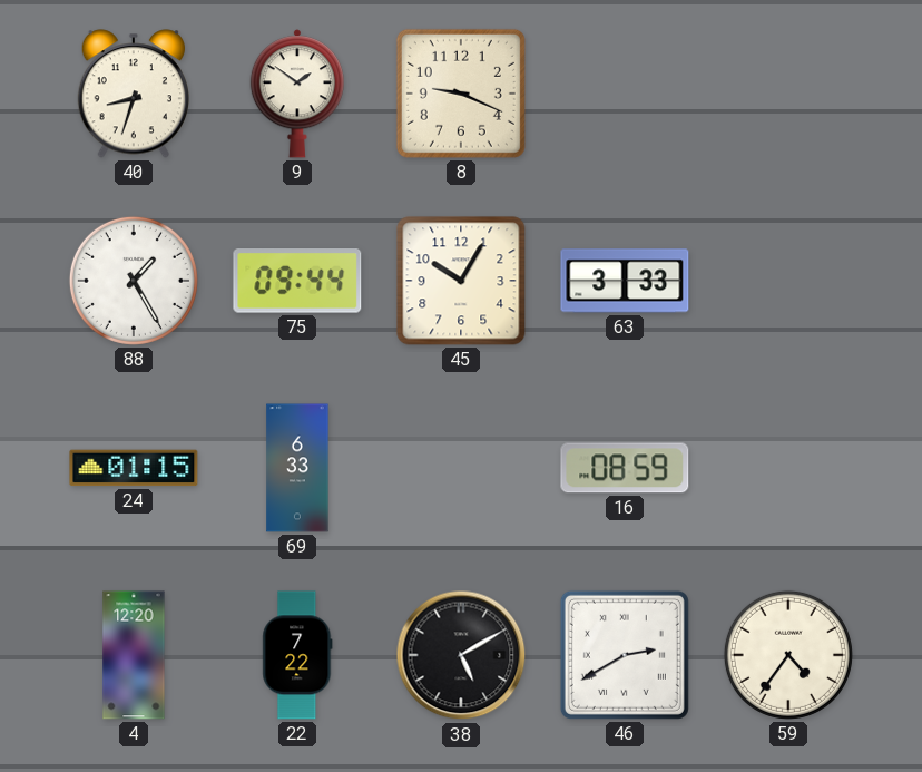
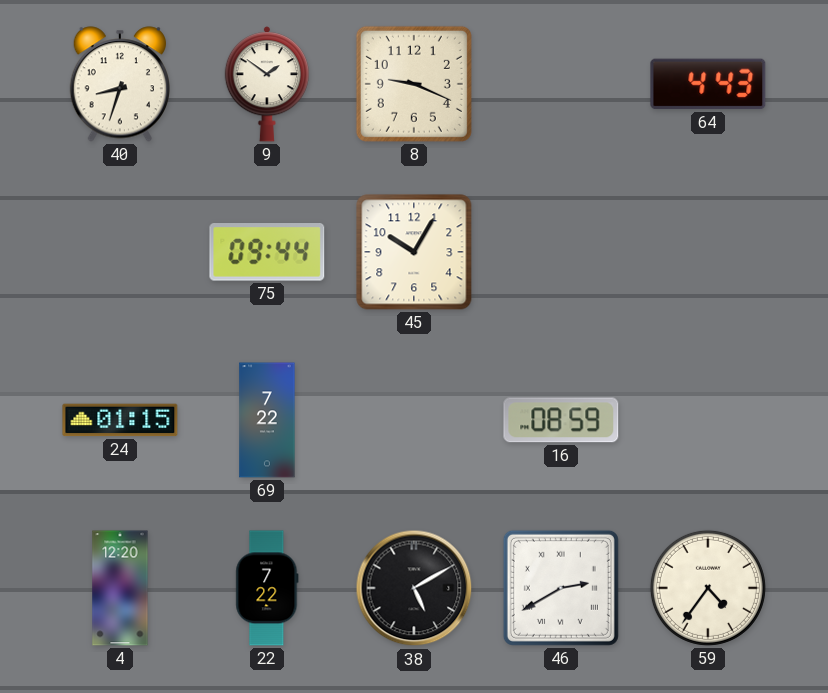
64: none -> 4:43 (708, 84)
88: 1:25 -> none (134, 281)
63: 3:33 -> none (625, 281)
69: 6:33 -> 7:22 (267, 420)
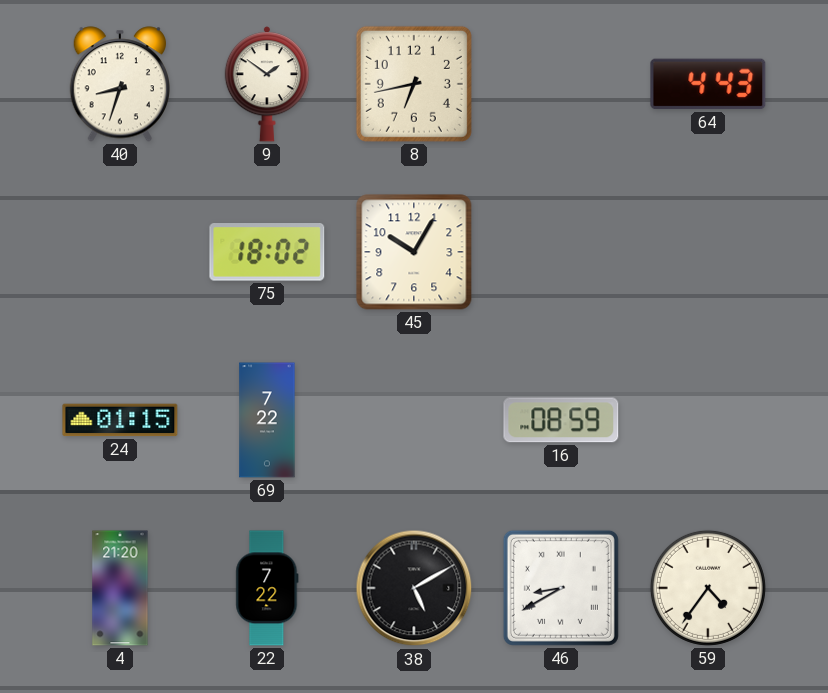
8: 9:19 -> 6:43 (414, 84)
75: 09:44 -> 18:02 (267, 253)
4: 12:20 -> 21:20 (120, 588)
46: 2:40 -> 8:40 (561, 588)
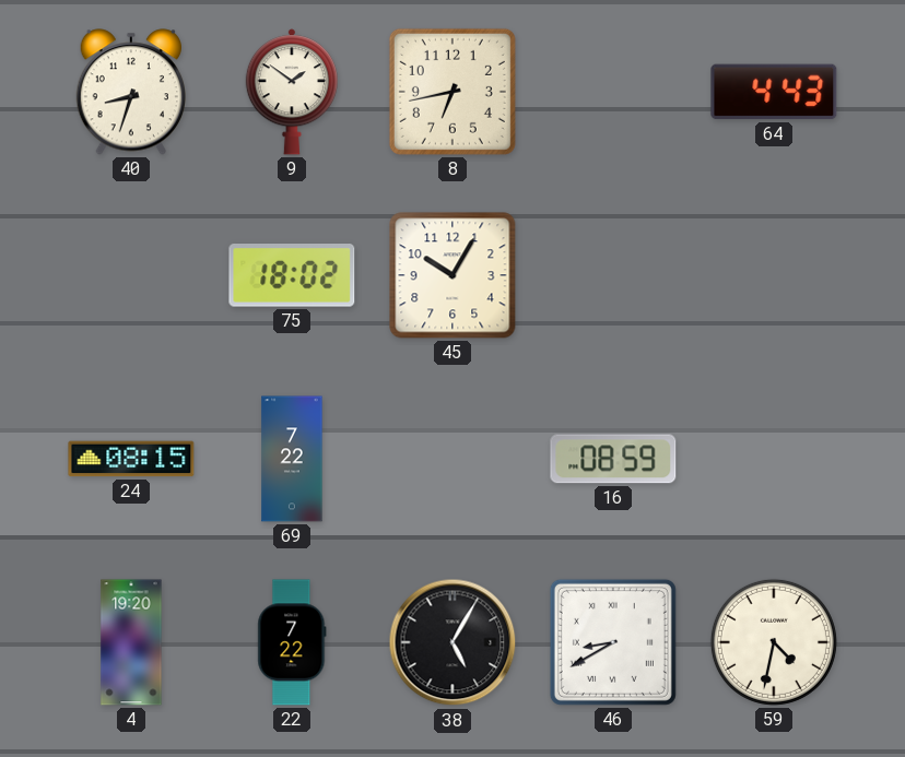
24: 01:15 -> 08:15 (131, 459)
4: 21:20 -> 19:20 (131, 642)
38: 5:10 -> 5:05 (452, 642)
59: 4:36 -> 4:32 (774, 642)
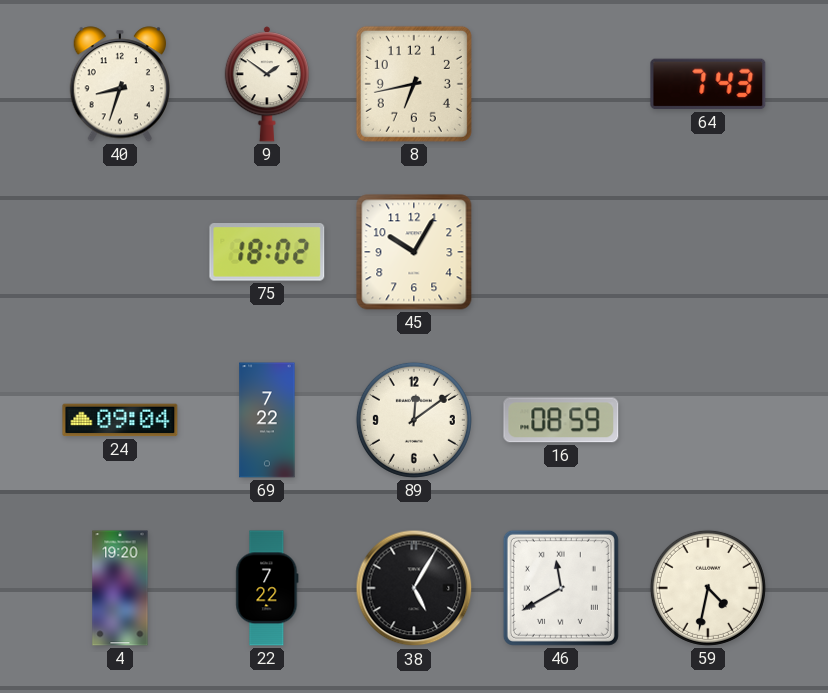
64: 4:43 -> 7:43 (708, 84)
24: 08:15 -> 09:04 (120, 420)
89: none -> 12:09 (414, 420)
46: 8:40 -> 11:40 (561, 588)
